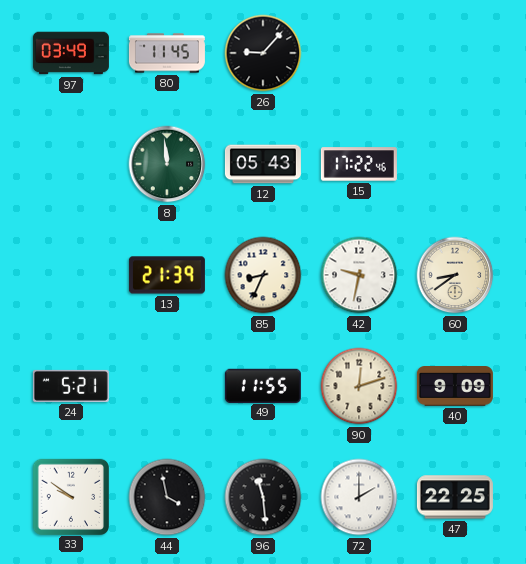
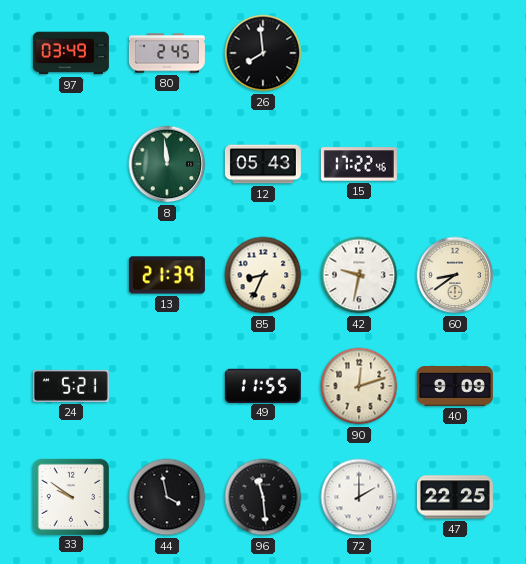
80: 11:45 -> 2:45 (167, 53)
26: 9:07 -> 7:59 (263, 53)
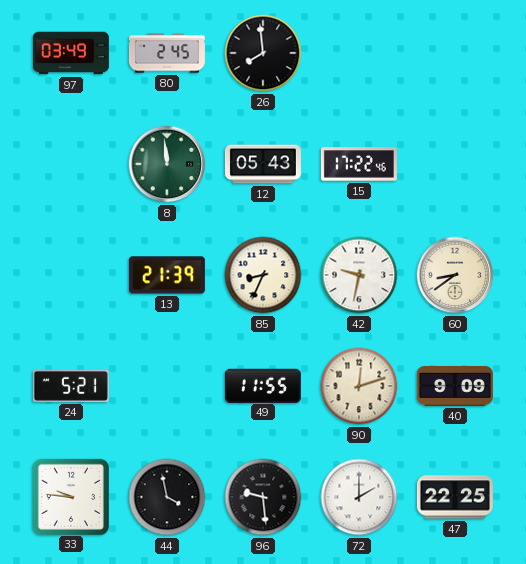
33: 9:51 -> 9:46 (70, 496)
96: 11:29 -> 9:29 (263, 497)
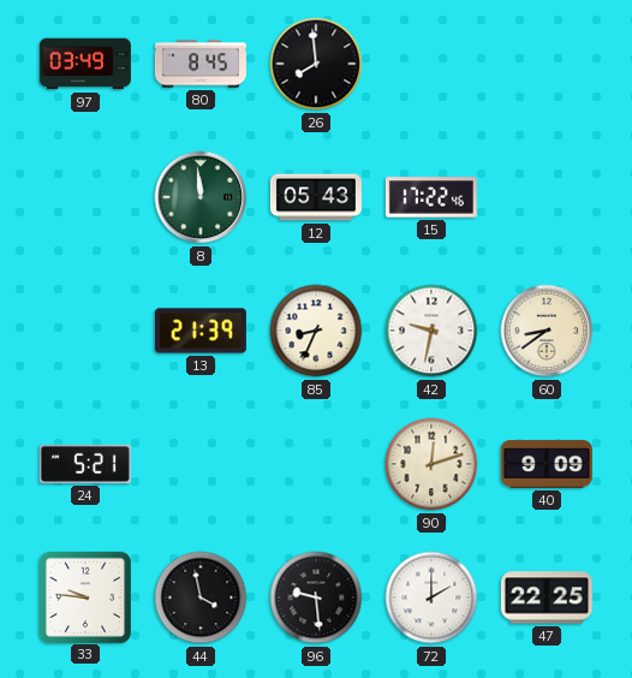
80: 2:45 -> 8:45 (201, 64)
49: 11:55 -> none (263, 385)
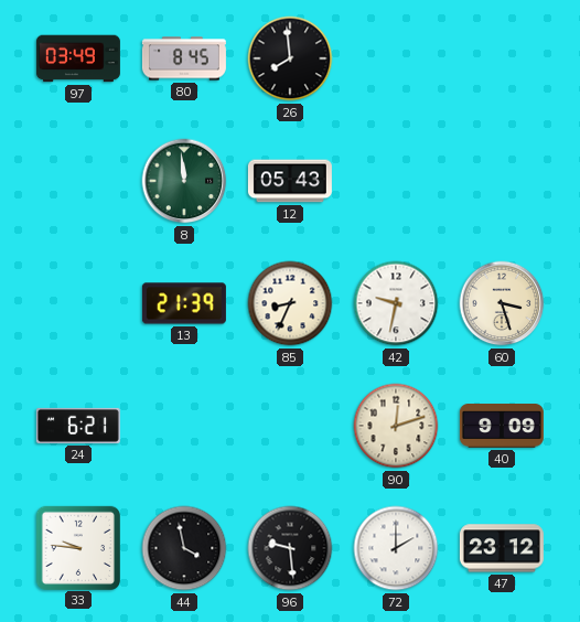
15: 17:22 -> none (431, 197)
60: 8:39 -> 3:27 (502, 303)
24: 5:21 -> 6:21 (78, 426)
47: 22:25 -> 23:12 (502, 548)
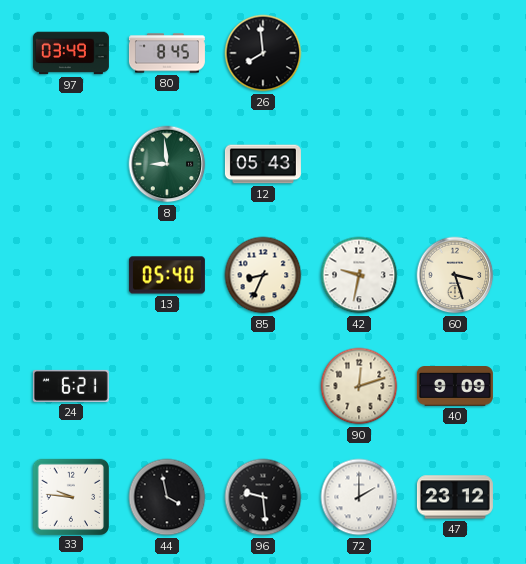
8: 11:59 -> 8:59 (167, 164)
13: 21:39 -> 05:40 (167, 275)
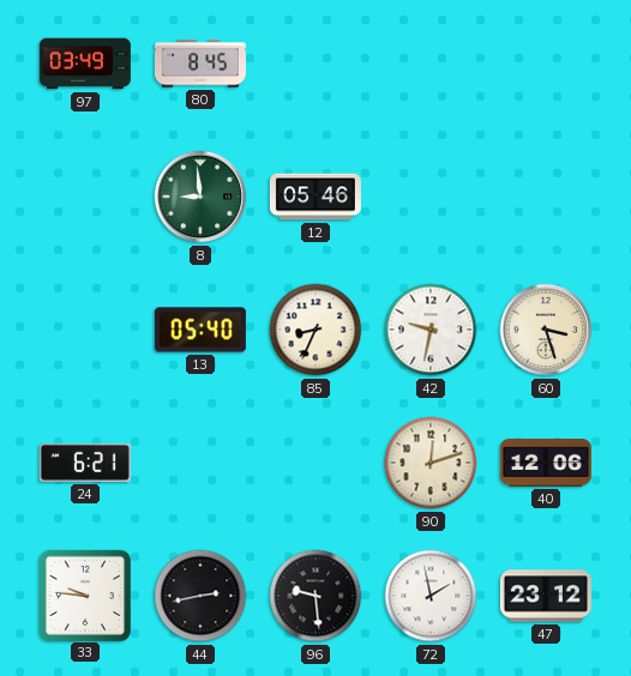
26: 7:59 -> none (263, 53)
12: 05:43 -> 05:46 (315, 197)
40: 9:09 -> 12:06 (546, 464)
44: 3:58 -> 2:43 (200, 596)
72: 2:00 -> 1:58 (431, 596)
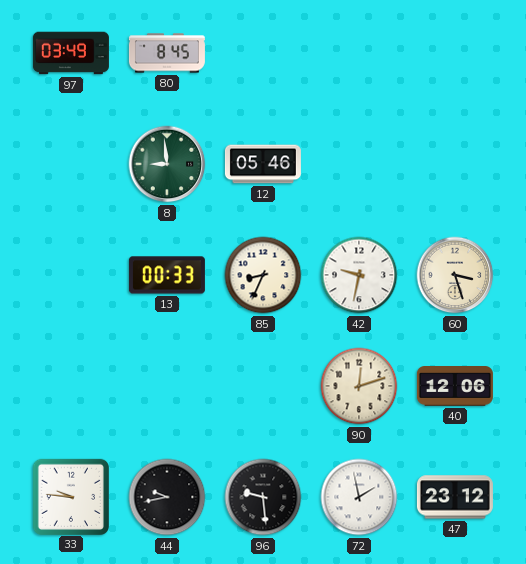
13: 05:40 -> 00:33 (167, 275)
24: 6:21 -> none (85, 463)
44: 2:43 -> 9:43 (167, 497)
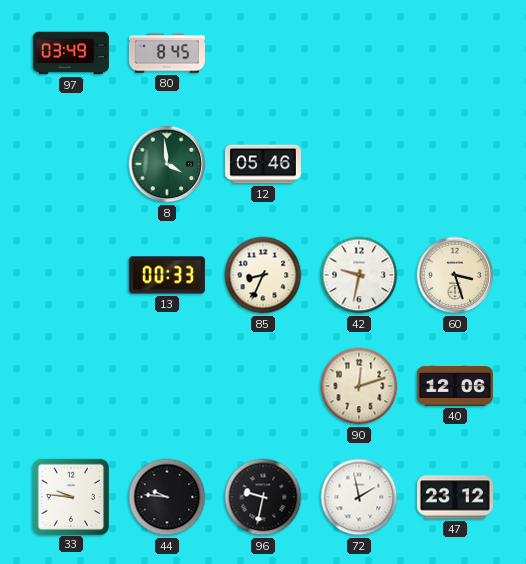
8: 8:59 -> 3:59 (167, 164)
44: 9:43 -> 9:46 (167, 497)
96: 9:29 -> 9:32 (263, 497)
